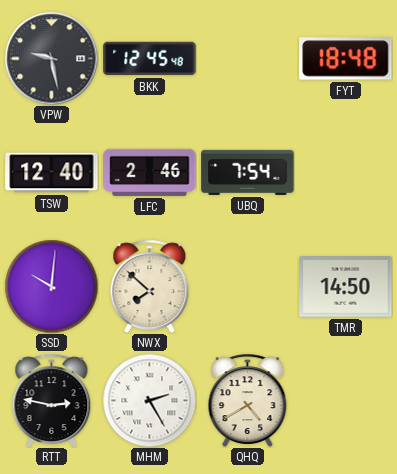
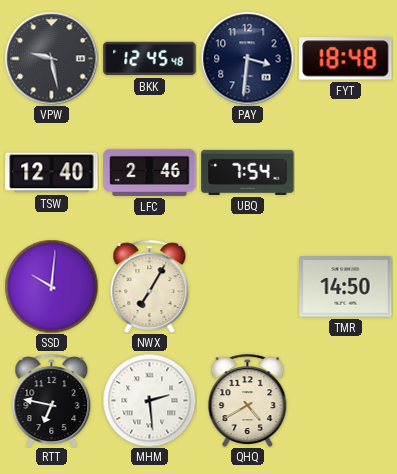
PAY: none -> 3:31 (247, 58)
NWX: 7:52 -> 7:05 (150, 286)
RTT: 2:47 -> 6:47 (52, 400)
MHM: 2:25 -> 2:29 (149, 400)
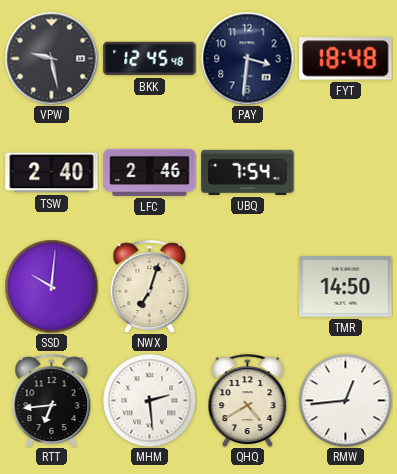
TSW: 12:40 -> 2:40 (52, 173)
NWX: 7:05 -> 7:03 (150, 286)
RTT: 6:47 -> 6:44 (52, 400)
RMW: none -> 12:44 (345, 400)
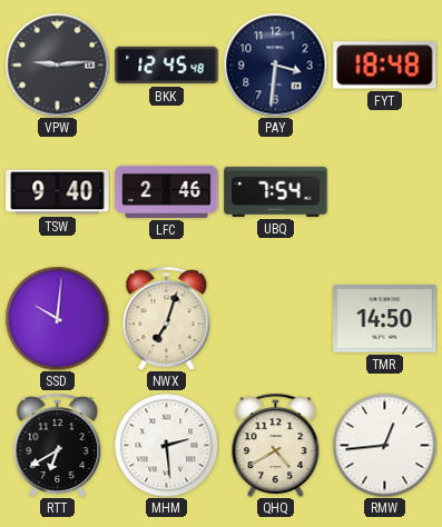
VPW: 9:28 -> 9:14 (57, 64)
TSW: 2:40 -> 9:40 (58, 192)
RTT: 6:44 -> 6:40 (58, 445)
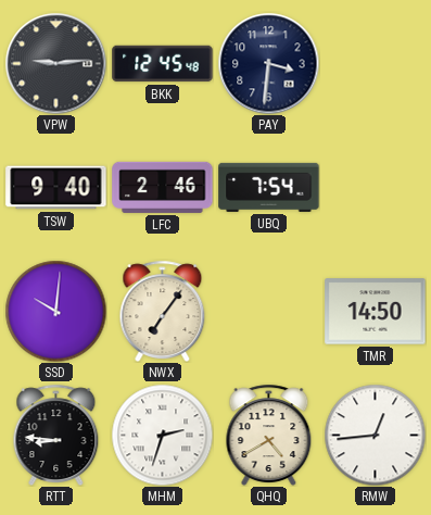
FYT: 18:48 -> none (385, 66)
NWX: 7:03 -> 7:06 (163, 311)
RTT: 6:40 -> 8:46 (56, 435)
MHM: 2:29 -> 2:33 (162, 435)
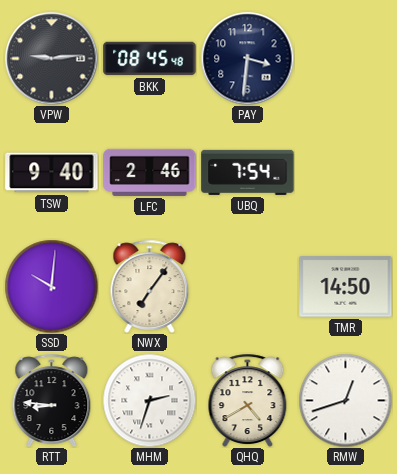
BKK: 12:45 -> 08:45 (150, 59)
RMW: 12:44 -> 12:42 (345, 400)
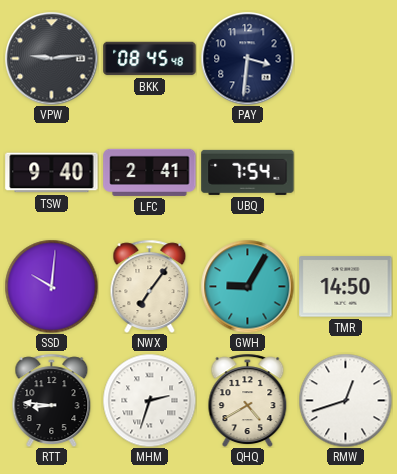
LFC: 2:46 -> 2:41 (150, 172)
GWH: none -> 9:05 (247, 286)
